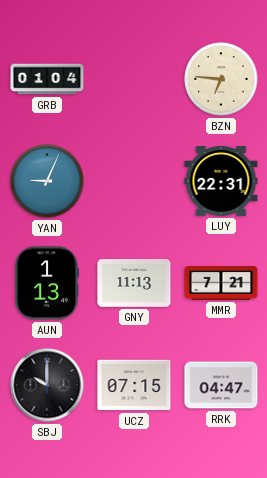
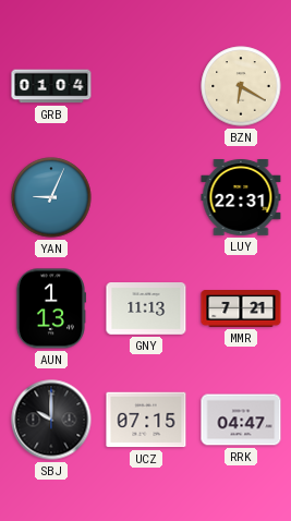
BZN: 6:46 -> 6:20 (241, 86)
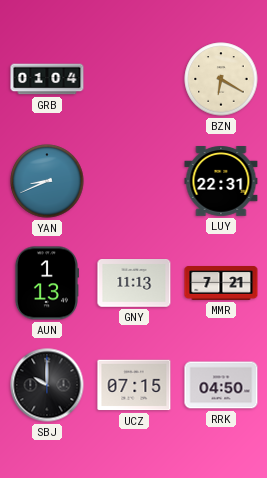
YAN: 9:04 -> 8:41 (47, 181)
RRK: 04:47 -> 04:50 (221, 385)
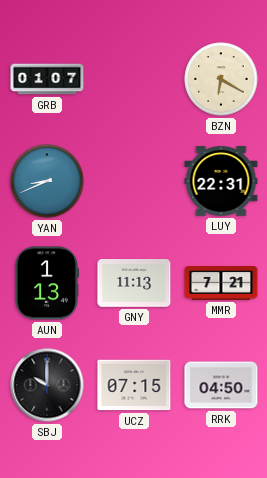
GRB: 01:04 -> 01:07 (47, 79)
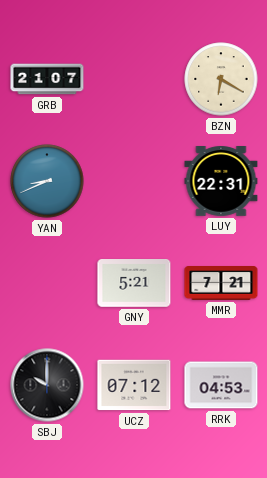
GRB: 01:07 -> 21:07 (47, 79)
AUN: 1:13 -> none (46, 283)
GNY: 11:13 -> 5:21 (134, 284)
UCZ: 07:15 -> 07:12 (134, 385)
RRK: 04:50 -> 04:53 (221, 385)
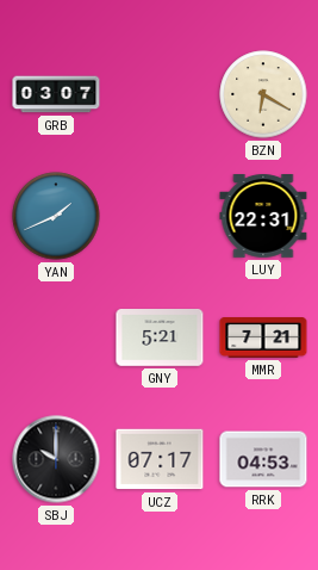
GRB: 21:07 -> 03:07 (56, 94)
YAN: 8:41 -> 1:41 (56, 216)
UCZ: 07:12 -> 07:17 (160, 459)
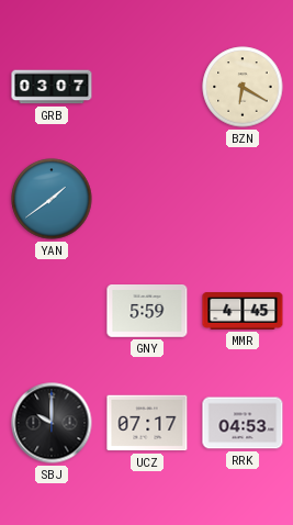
YAN: 1:41 -> 1:39 (52, 199)
LUY: 22:31 -> none (263, 217)
GNY: 5:21 -> 5:59 (147, 312)
MMR: 7:21 -> 4:45 (243, 312)
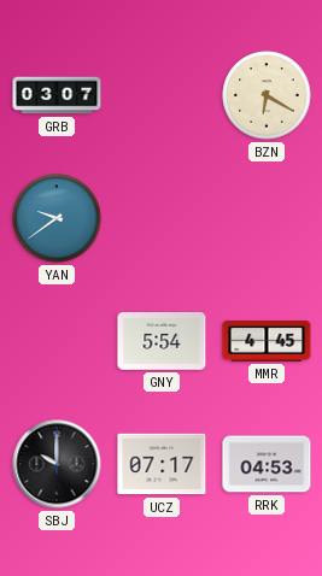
YAN: 1:39 -> 9:39 (57, 218)
GNY: 5:59 -> 5:54 (162, 342)
